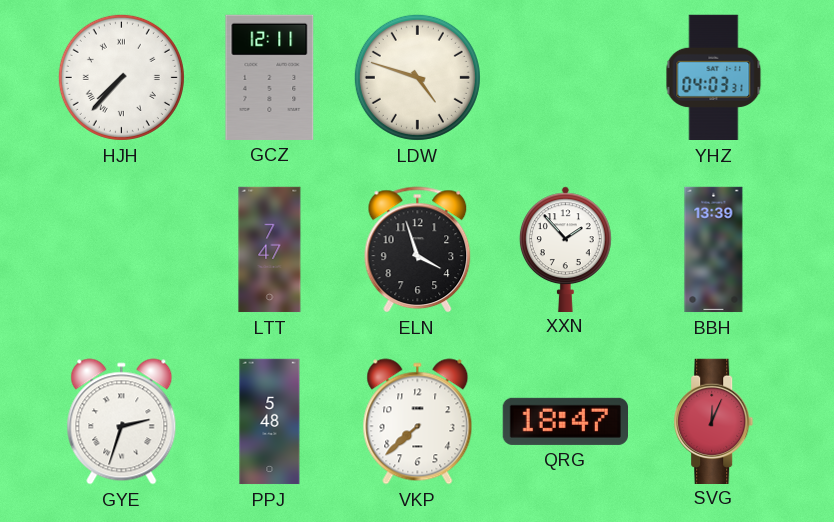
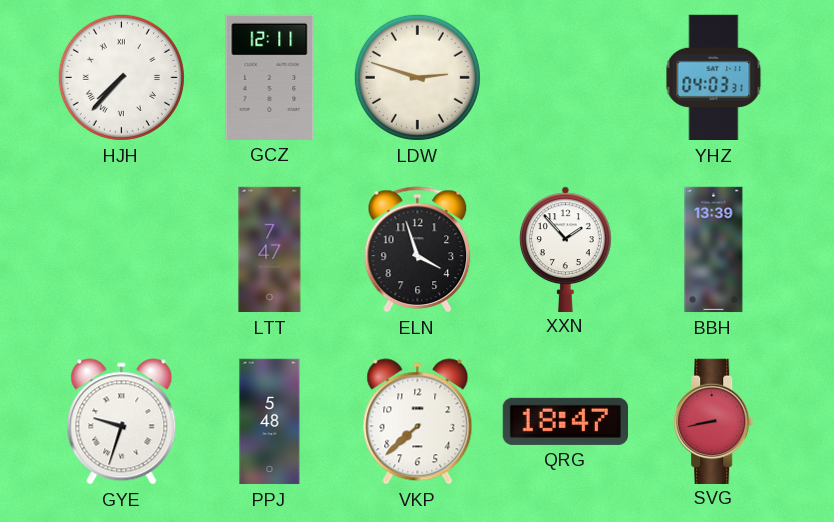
LDW: 4:48 -> 2:48 (417, 77)
GYE: 2:33 -> 9:33 (122, 422)
SVG: 12:04 -> 8:43 (714, 421)
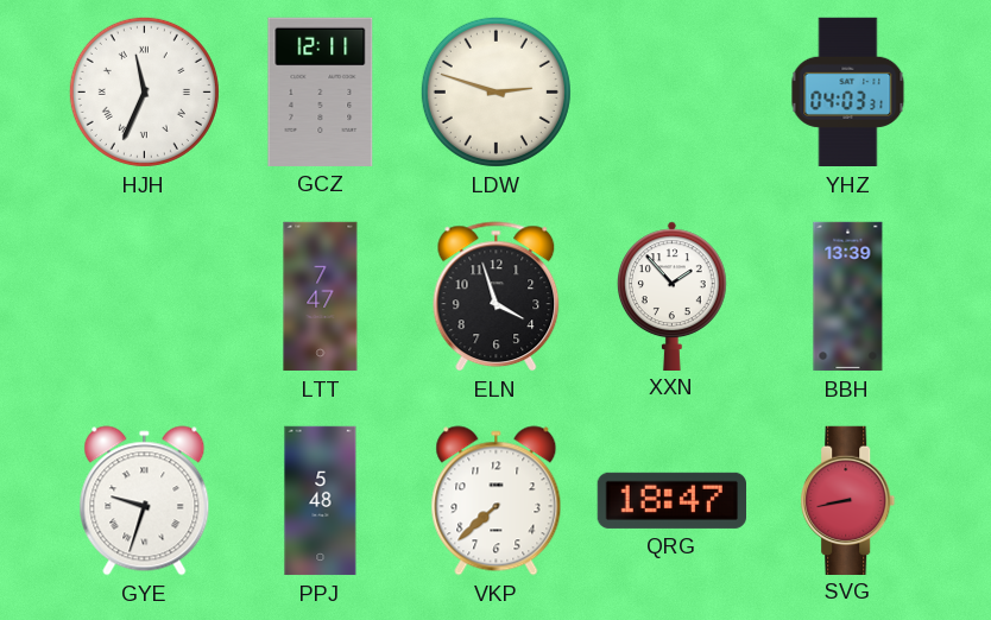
HJH: 7:37 -> 11:34 (144, 91)
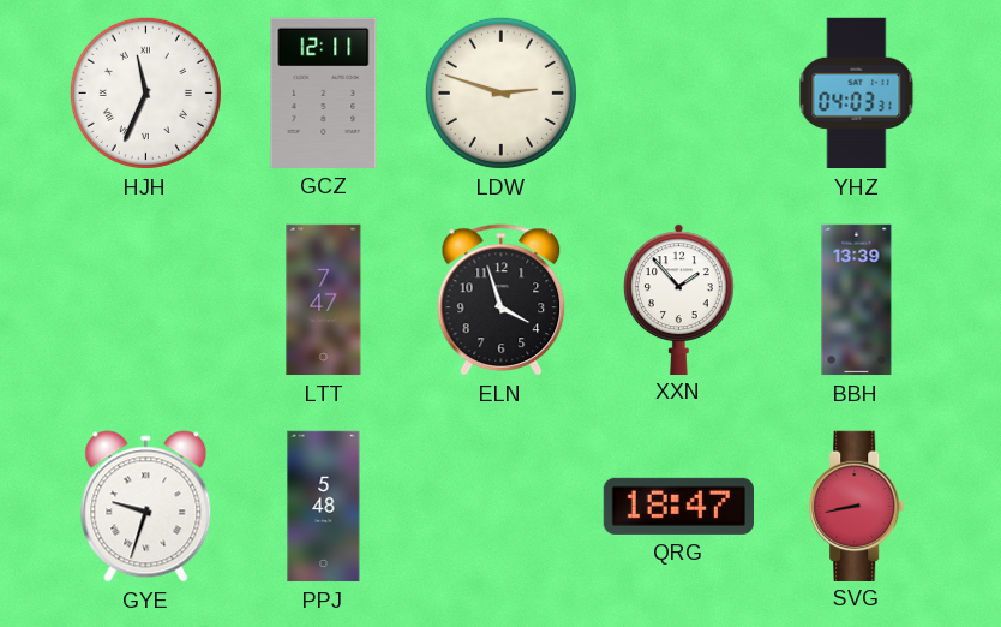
VKP: 7:38 -> none (497, 501)
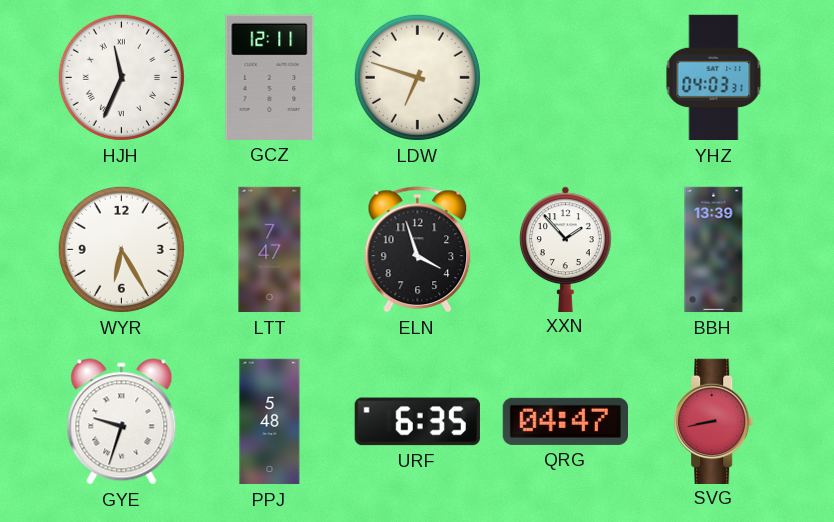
LDW: 2:48 -> 6:48 (417, 77)
WYR: none -> 6:25 (121, 249)
URF: none -> 6:35 (417, 422)
QRG: 18:47 -> 04:47 (565, 421)
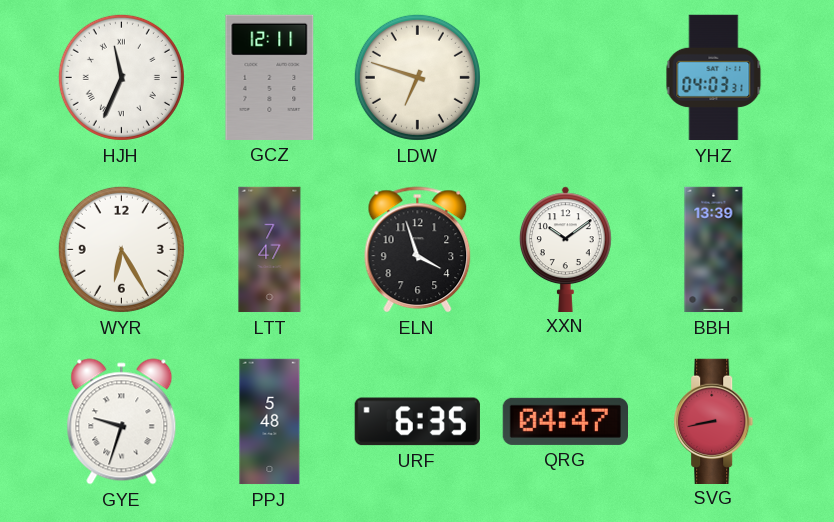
XXN: 1:53 -> 10:09 (565, 249)
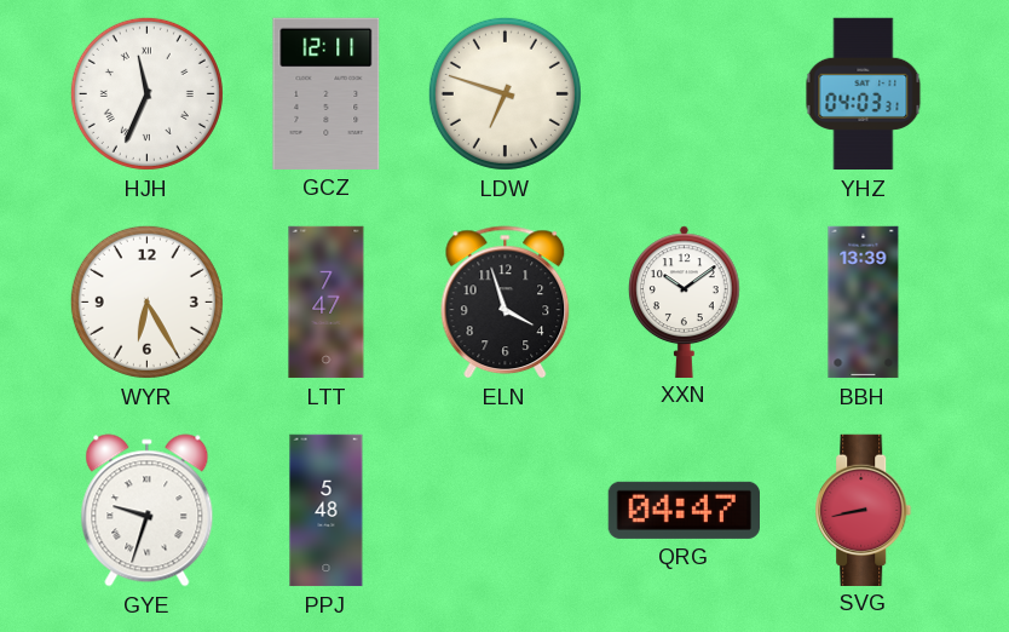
URF: 6:35 -> none (417, 422)
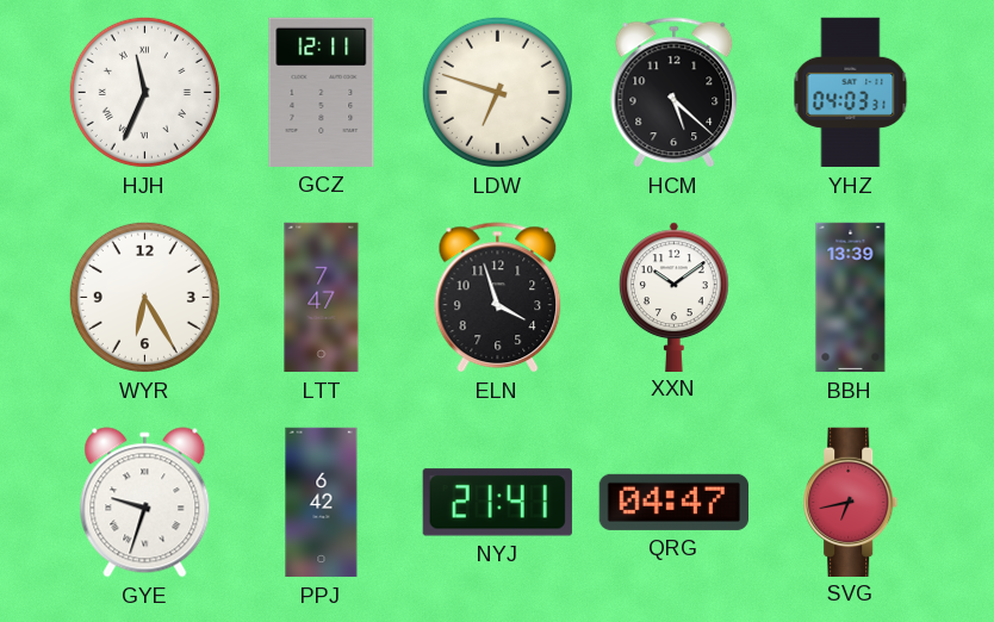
HCM: none -> 5:22 (675, 93)
PPJ: 5:48 -> 6:42 (322, 503)
NYJ: none -> 21:41 (497, 503)
SVG: 8:43 -> 6:43 (851, 502)
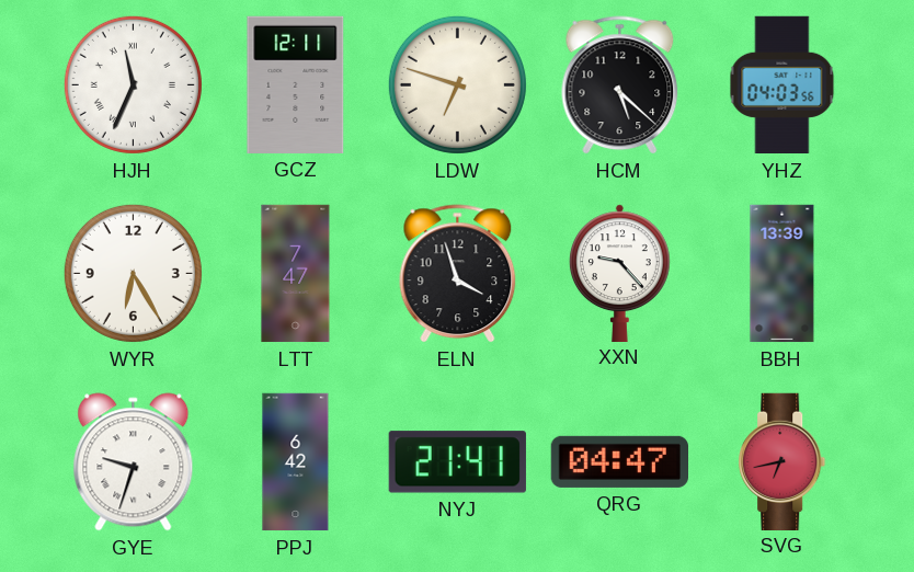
YHZ: 04:03:31 -> 04:03:56 (782, 85)
XXN: 10:09 -> 9:23 (619, 273)
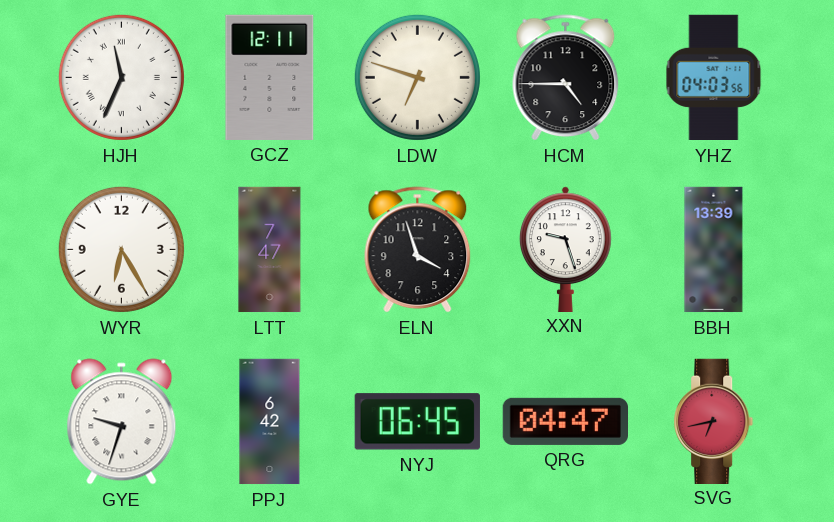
HCM: 5:22 -> 4:45 (566, 78)
XXN: 9:23 -> 9:27 (565, 249)
NYJ: 21:41 -> 06:45 (417, 422)
